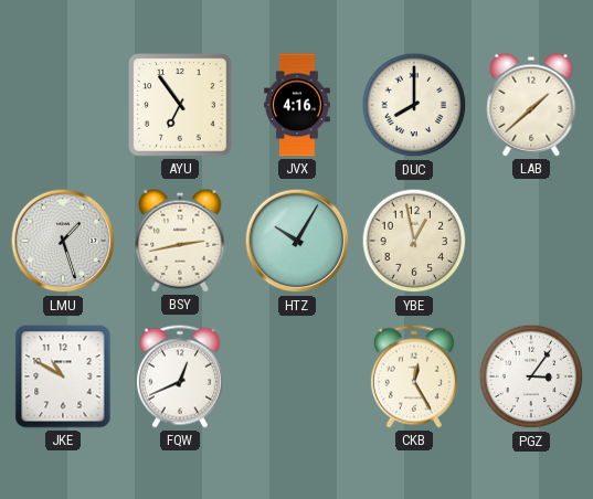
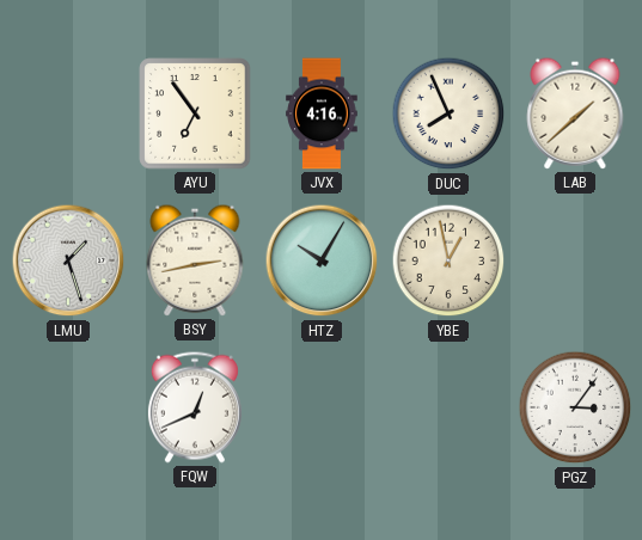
DUC: 8:00 -> 7:56 (448, 113)
JKE: 10:50 -> none (63, 376)
CKB: 12:25 -> none (414, 376)
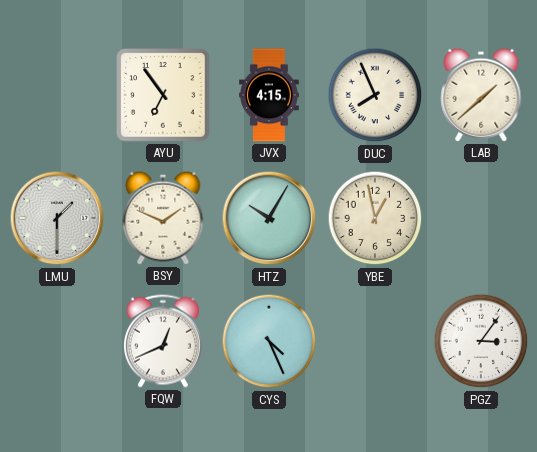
JVX: 4:16 -> 4:15 (269, 95)
LMU: 1:27 -> 1:30 (57, 218)
BSY: 2:43 -> 1:49 (163, 218)
CYS: none -> 4:26 (269, 341)
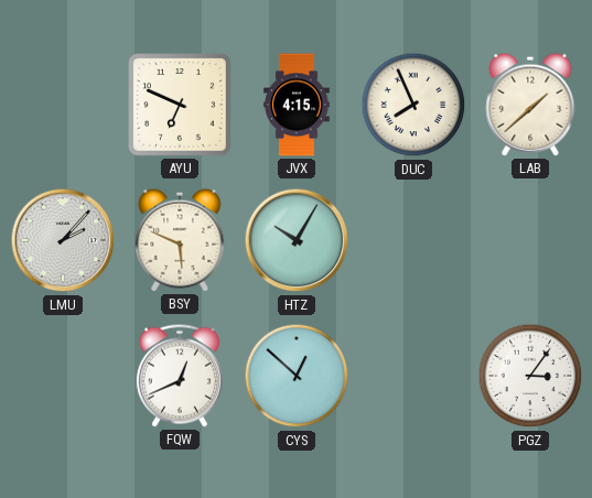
AYU: 6:54 -> 6:49 (180, 105)
LMU: 1:30 -> 2:07 (63, 240)
BSY: 1:49 -> 5:49 (180, 240)
YBE: 12:58 -> none (375, 218)
CYS: 4:26 -> 12:52 (297, 376)
